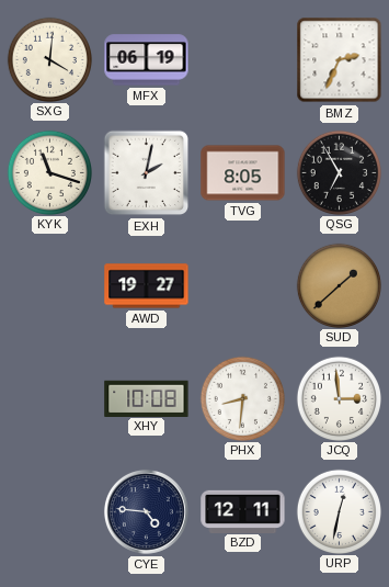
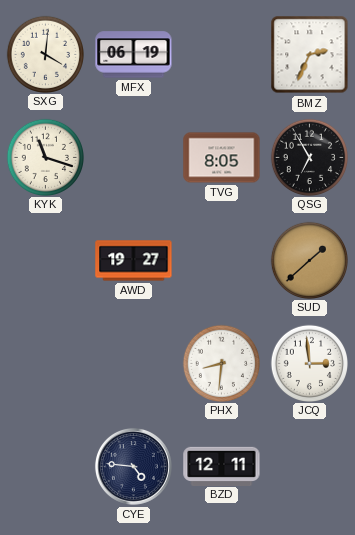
EXH: 2:02 -> none (147, 173)
XHY: 10:08 -> none (147, 398)
URP: 12:32 -> none (339, 511)
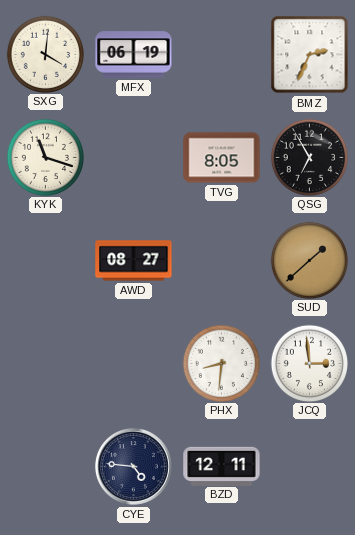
AWD: 19:27 -> 08:27 (134, 261)
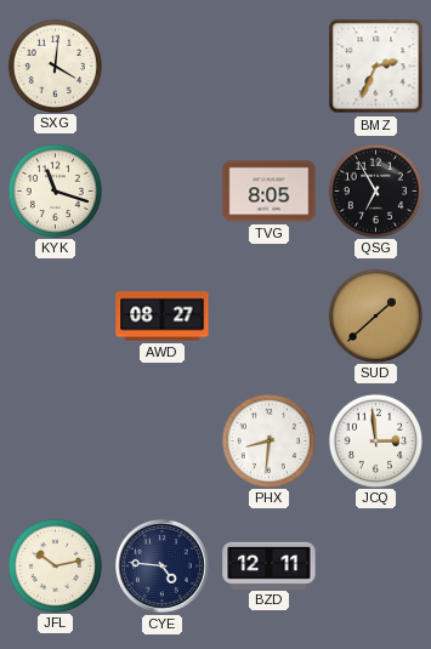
MFX: 06:19 -> none (134, 55)
JFL: none -> 10:13 (55, 565)
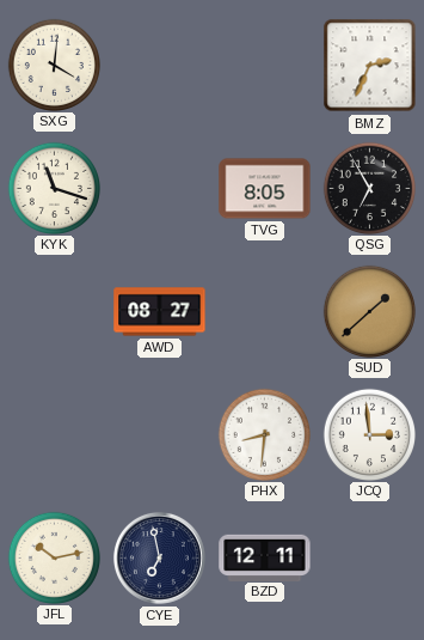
CYE: 4:46 -> 6:58 (159, 557)
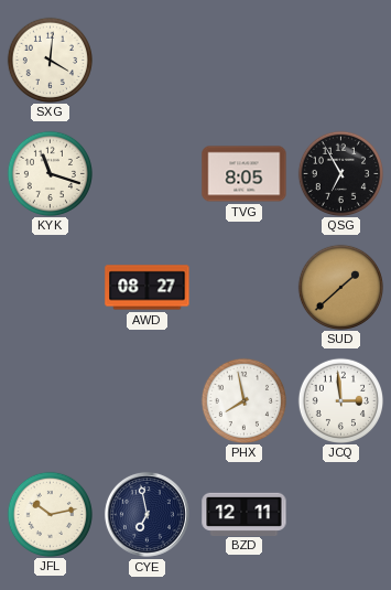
BMZ: 2:34 -> none (370, 66)
PHX: 8:31 -> 7:58 (243, 400)
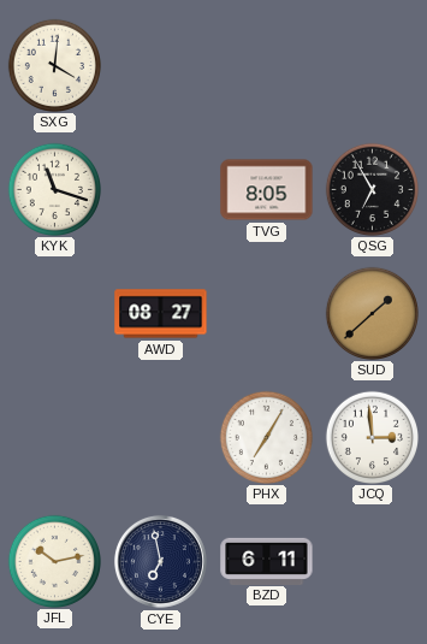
PHX: 7:58 -> 7:05 (266, 437)
BZD: 12:11 -> 6:11 (267, 561)
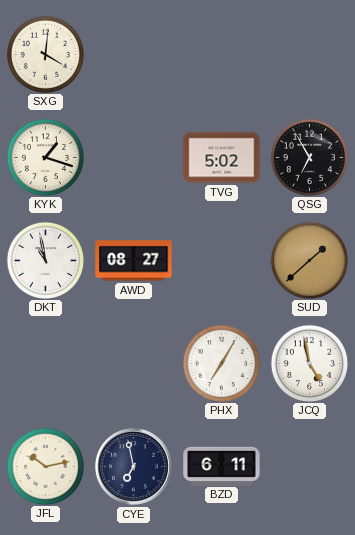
KYK: 11:18 -> 1:18 (45, 157)
TVG: 8:05 -> 5:02 (222, 158)
DKT: none -> 10:58 (45, 260)
JCQ: 2:59 -> 4:58 (309, 363)
